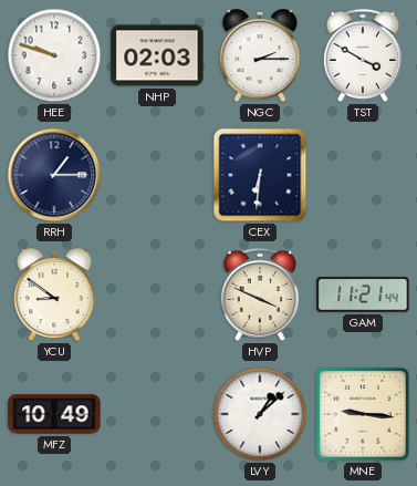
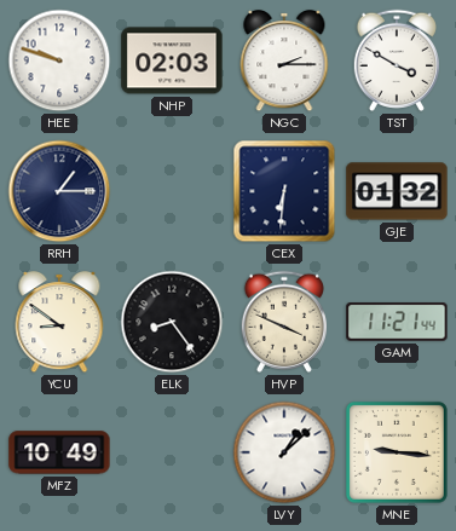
GJE: none -> 01:32 (397, 191)
ELK: none -> 8:24 (172, 322)
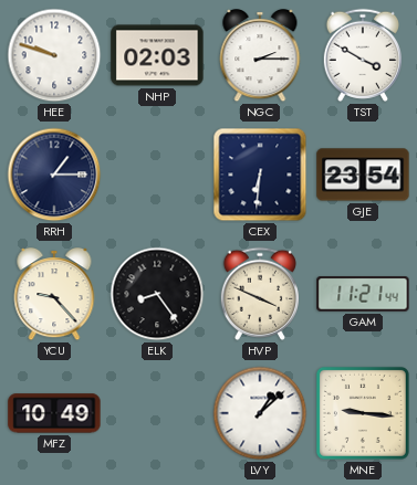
GJE: 01:32 -> 23:54 (363, 175)
YCU: 8:51 -> 9:23 (54, 295)
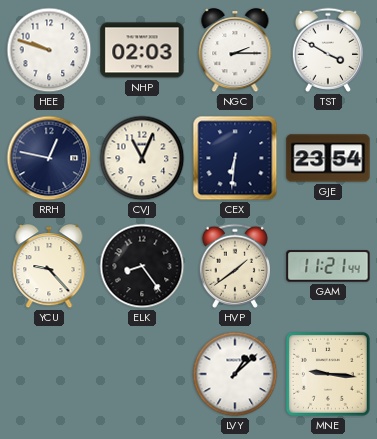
RRH: 1:15 -> 12:47 (49, 158)
CVJ: none -> 11:04 (142, 158)
HVP: 3:49 -> 1:39 (234, 266)
MFZ: 10:49 -> none (54, 413)
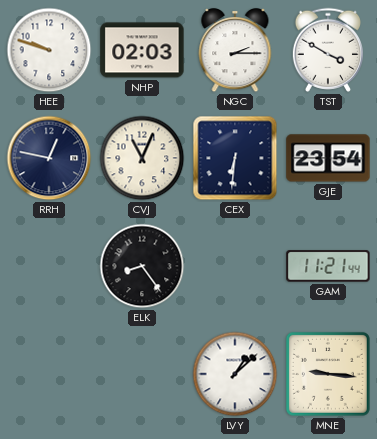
YCU: 9:23 -> none (49, 267)
HVP: 1:39 -> none (234, 266)
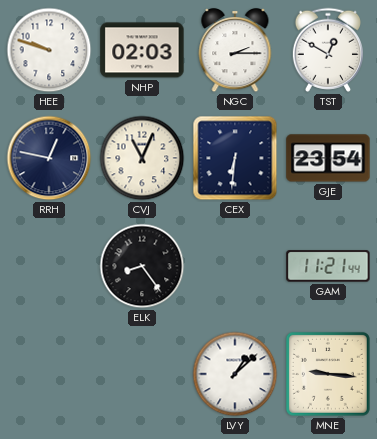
TST: 3:50 -> 12:50 (327, 50)
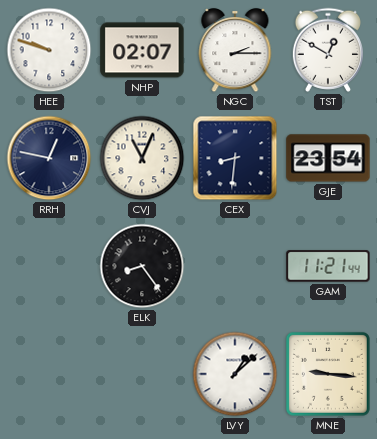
NHP: 02:03 -> 02:07 (142, 50)
CEX: 6:31 -> 8:31 (235, 158)
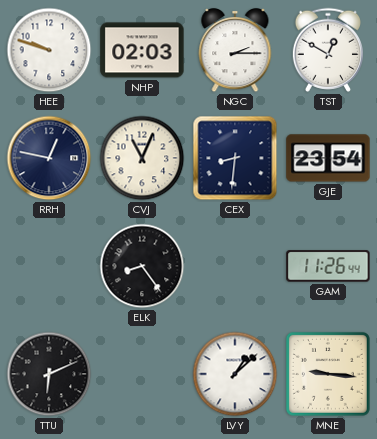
NHP: 02:07 -> 02:03 (142, 50)
GAM: 11:21 -> 11:26 (328, 266)
TTU: none -> 6:11 (49, 374)
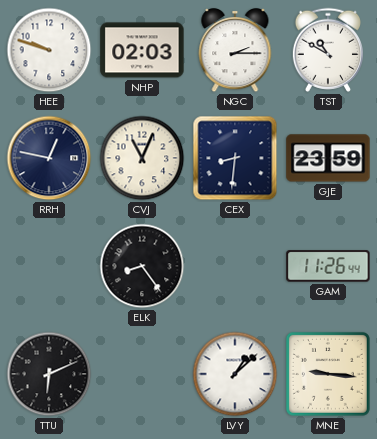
TST: 12:50 -> 10:50 (327, 50)
GJE: 23:54 -> 23:59 (328, 158)
